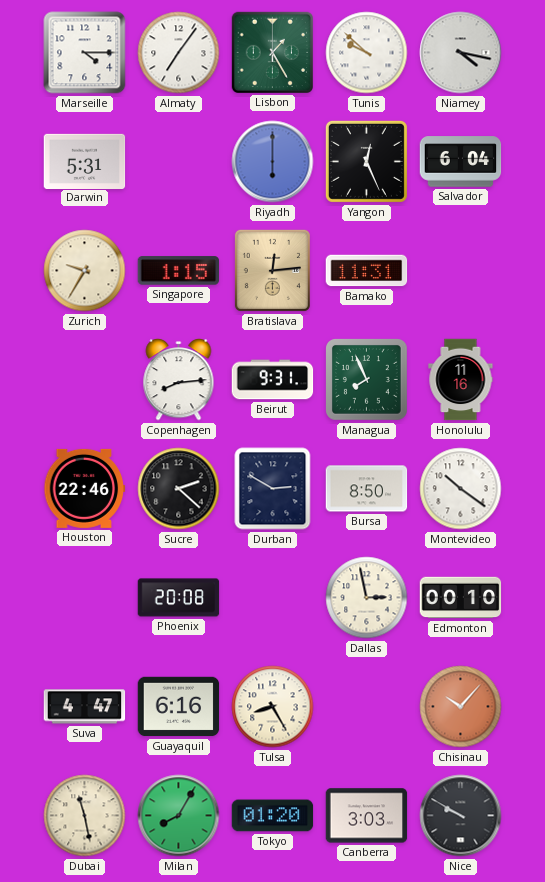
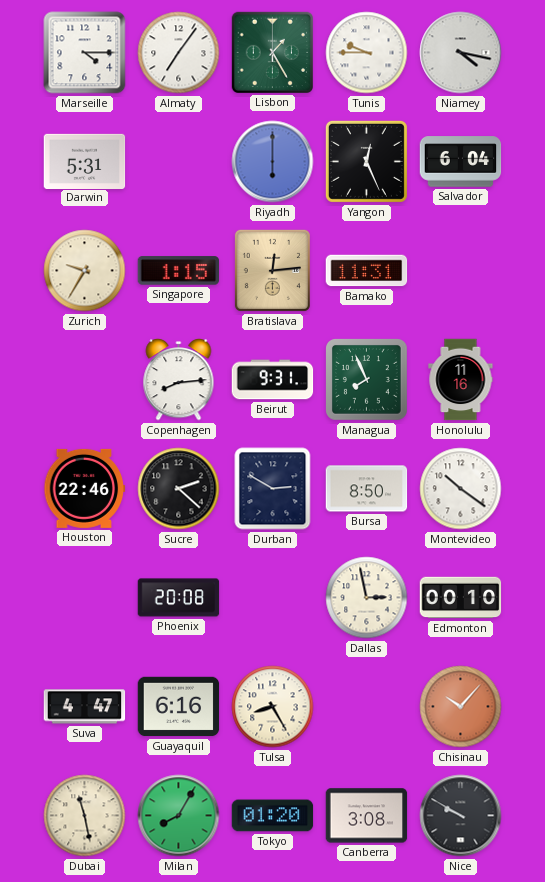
Tunis: 9:52 -> 9:45 (367, 53)
Canberra: 3:03 -> 3:08 (367, 816)
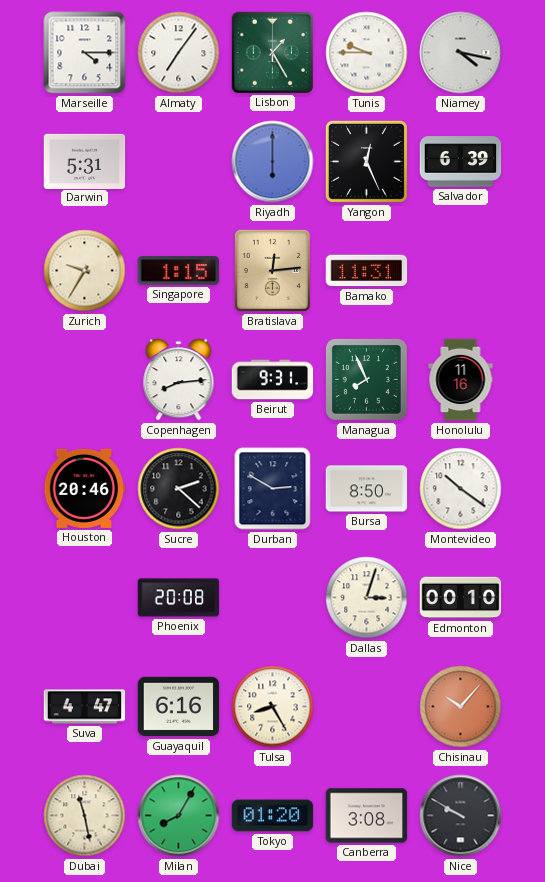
Salvador: 6:04 -> 6:39 (461, 162)
Houston: 22:46 -> 20:46 (85, 488)
Dallas: 2:58 -> 3:03 (367, 598)
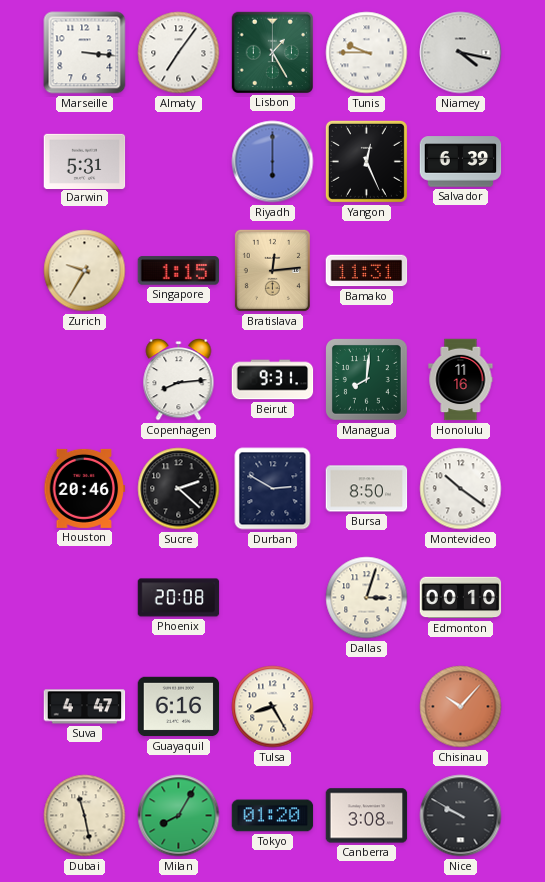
Marseille: 4:15 -> 3:16 (85, 53)
Managua: 7:56 -> 8:01 (367, 380)
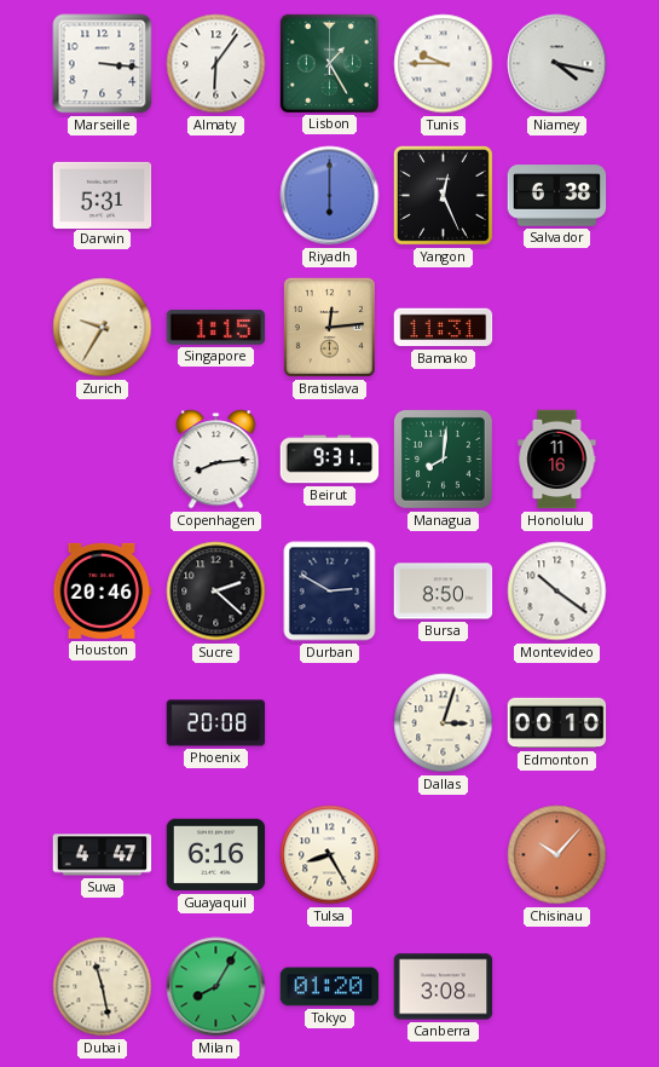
Almaty: 7:06 -> 6:06 (216, 64)
Salvador: 6:39 -> 6:38 (557, 196)
Nice: 9:50 -> none (461, 816)
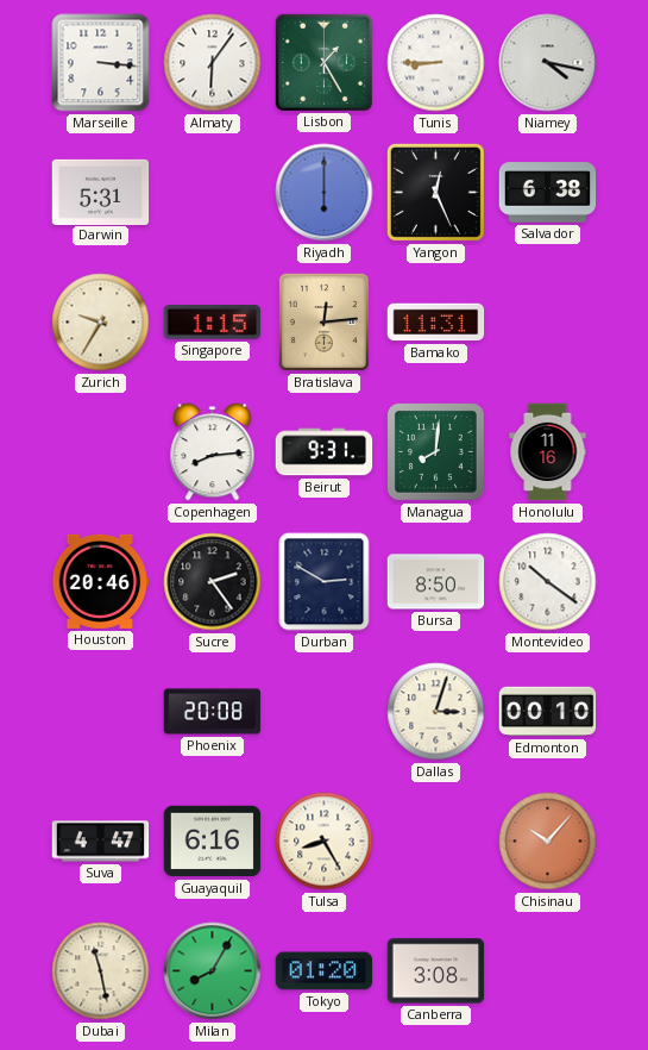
Tunis: 9:45 -> 8:45 (436, 63)
Sucre: 2:22 -> 2:24 (213, 582)
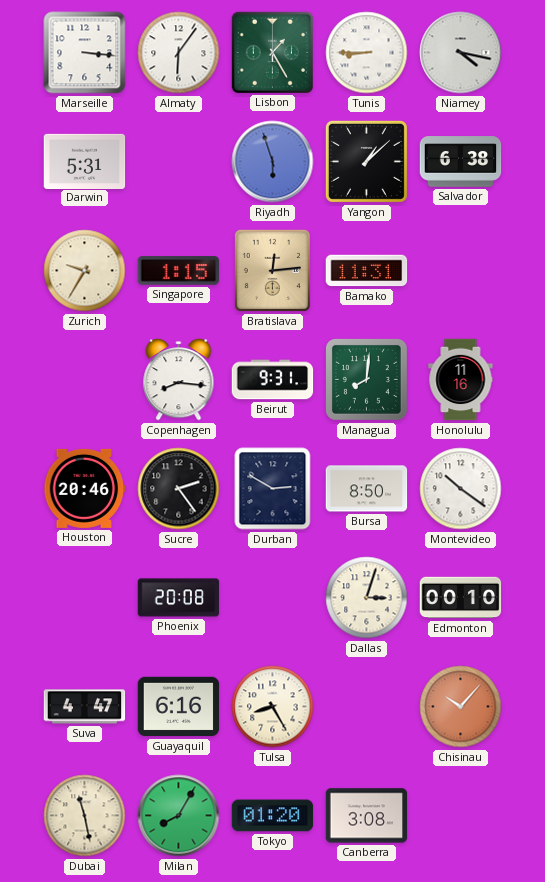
Riyadh: 6:00 -> 5:57 (273, 162)
Yangon: 12:26 -> 1:08 (366, 161)
Copenhagen: 8:14 -> 8:16 (179, 380)
